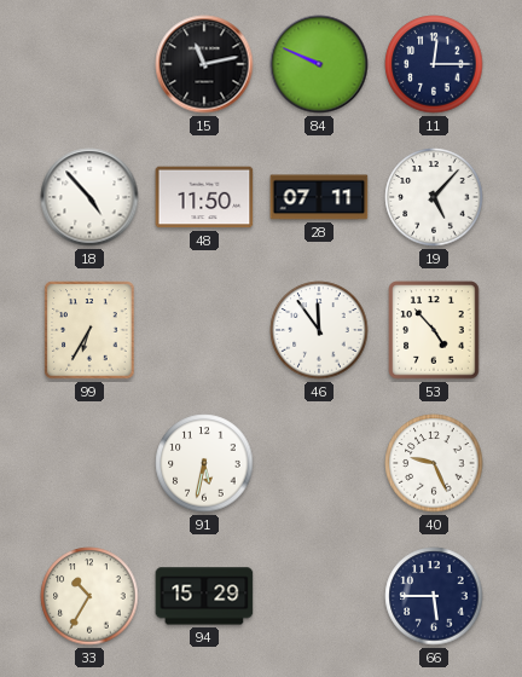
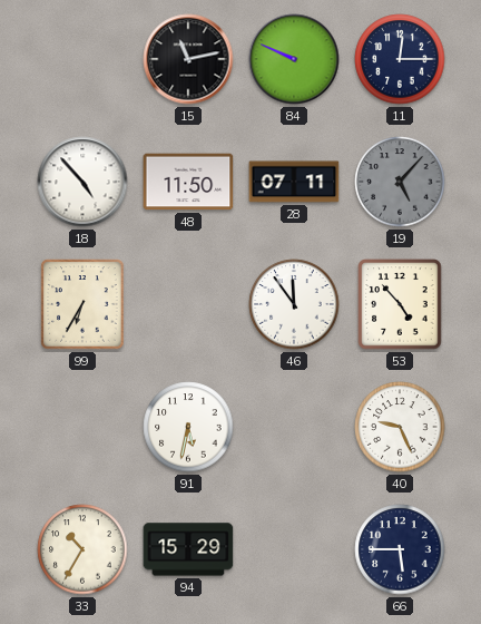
19 dial: white -> grey (400, 182)
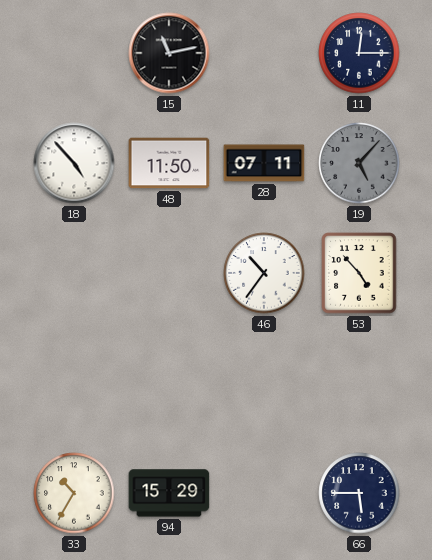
84: 9:49 -> none (294, 59)
99: 6:35 -> none (82, 304)
46: 11:54 -> 10:36 (264, 273)
91: 5:32 -> none (188, 427)
40: 9:26 -> none (400, 427)
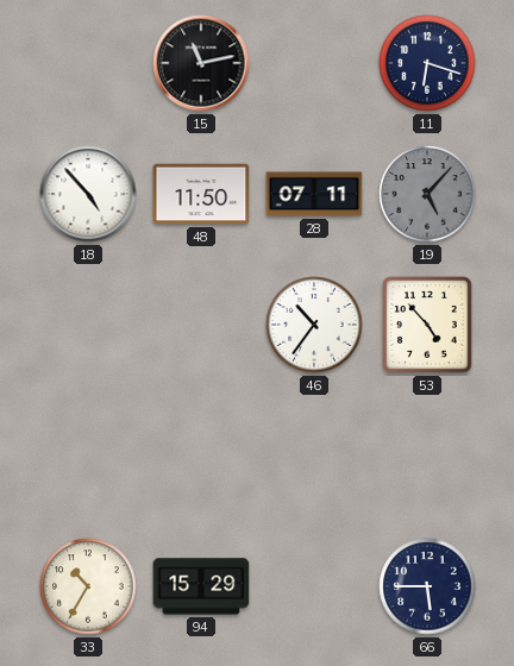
11: 12:15 -> 6:18 (427, 63)
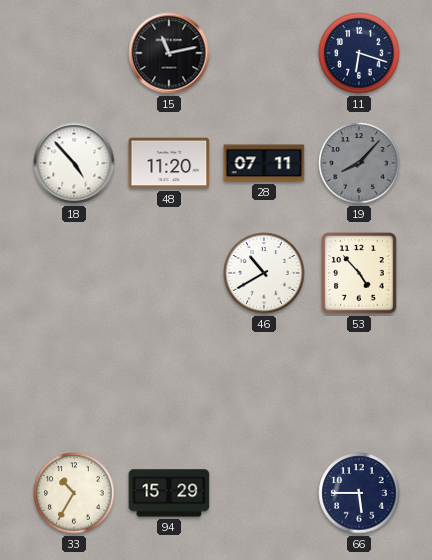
48: 11:50 -> 11:20 (169, 163)
19: 5:07 -> 8:07 (359, 163)
46: 10:36 -> 10:40 (264, 273)
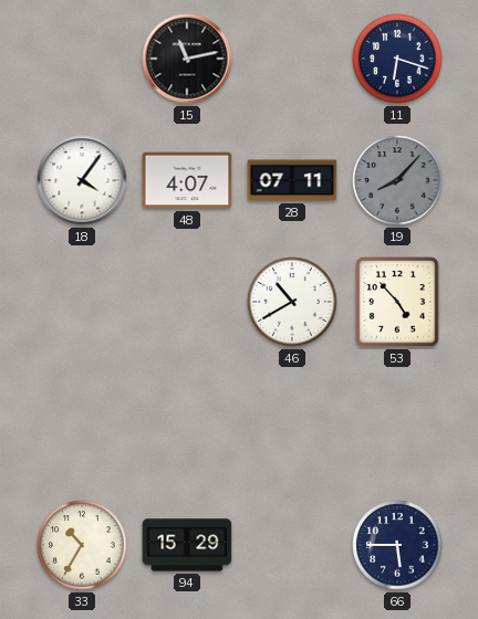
18: 4:53 -> 4:06 (82, 180)
48: 11:20 -> 4:07 (187, 180)
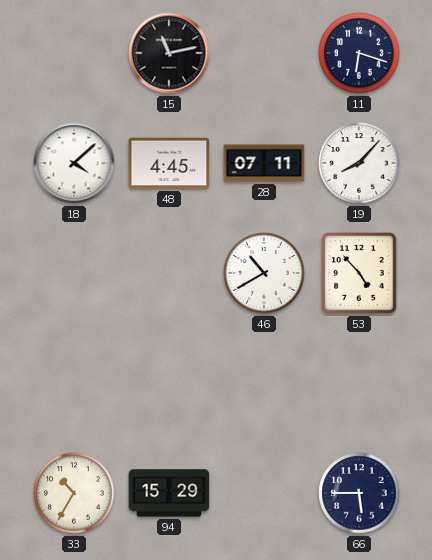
18: 4:06 -> 4:08 (74, 163)
48: 4:07 -> 4:45 (169, 163)
19 dial: grey -> white (359, 163)
